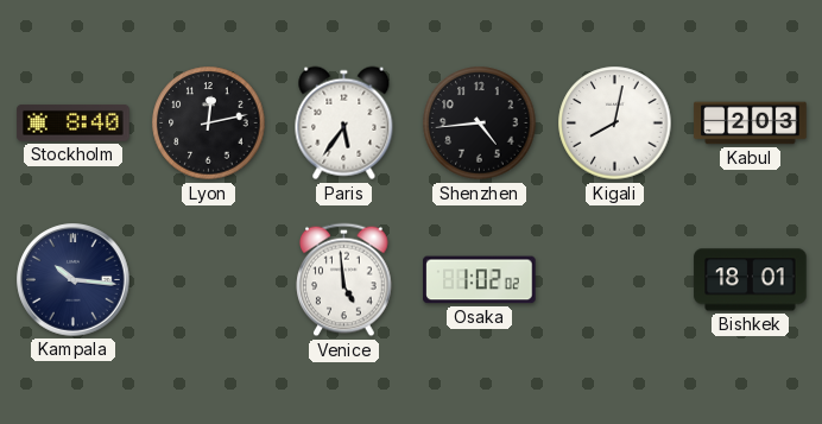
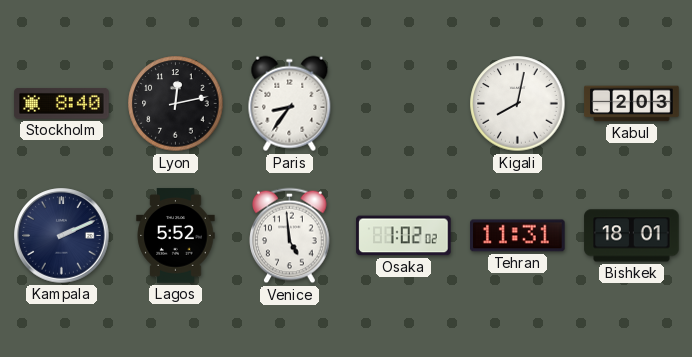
Paris: 5:36 -> 8:36 (290, 104)
Shenzhen: 4:44 -> none (480, 124)
Kampala: 10:16 -> 2:11 (62, 236)
Lagos: none -> 5:52 (176, 236)
Tehran: none -> 11:31 (518, 236)
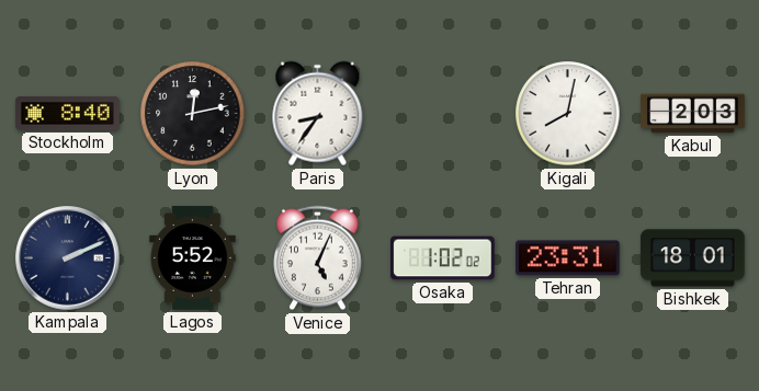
Venice: 4:59 -> 5:04 (318, 258)
Tehran: 11:31 -> 23:31 (568, 258)
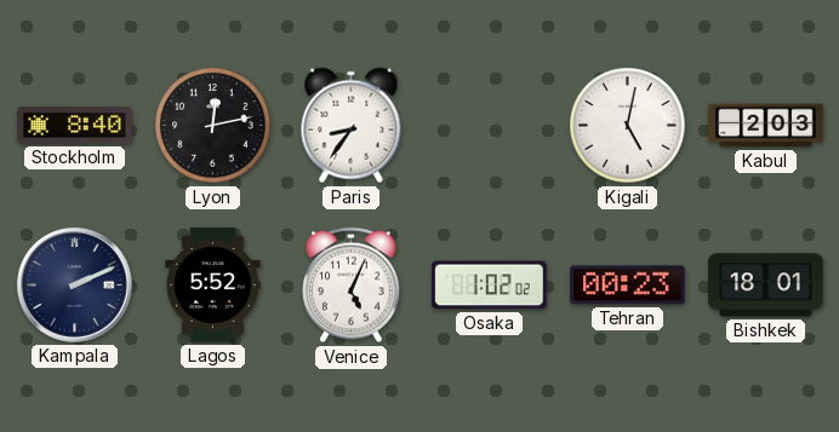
Kigali: 8:02 -> 5:02 (628, 126)
Tehran: 23:31 -> 00:23 (628, 286)
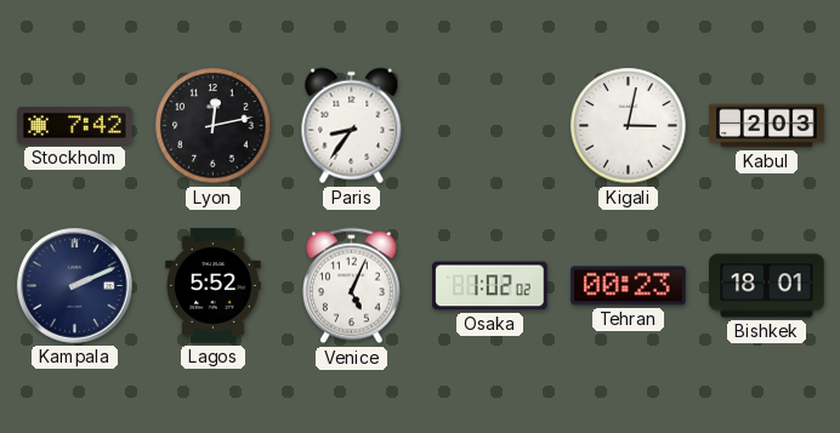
Stockholm: 8:40 -> 7:42 (75, 126)
Kigali: 5:02 -> 3:02 (629, 126)
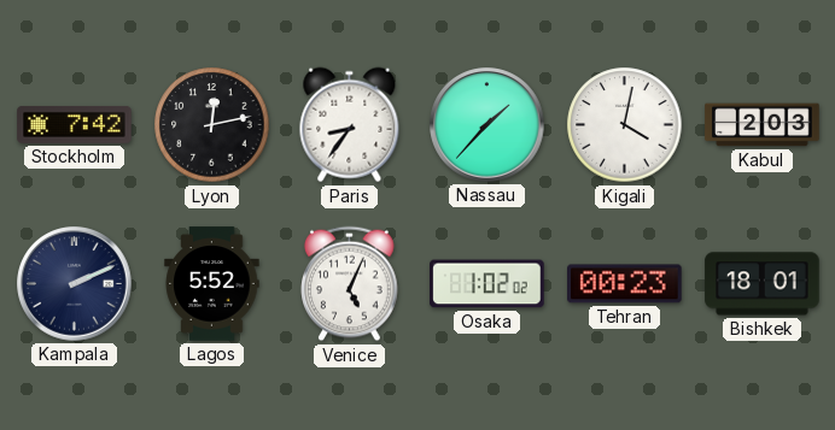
Nassau: none -> 1:37 (487, 125)
Kigali: 3:02 -> 4:02 (625, 125)
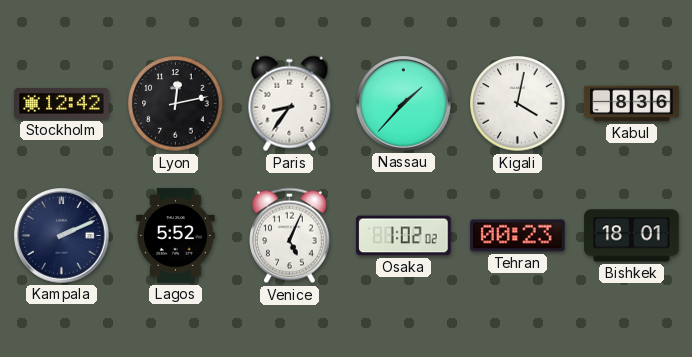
Stockholm: 7:42 -> 12:42 (62, 104)
Kabul: 2:03 -> 8:36 (632, 104)
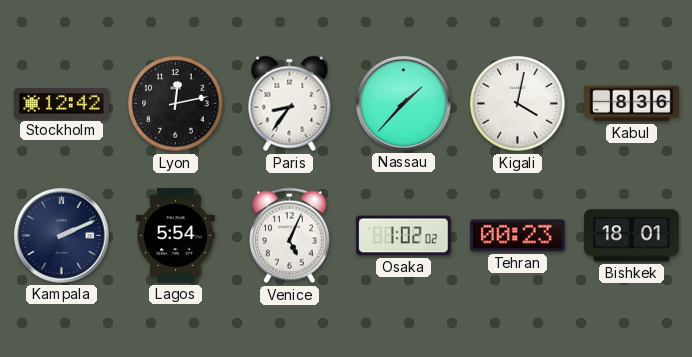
Lagos: 5:52 -> 5:54 (176, 236)
